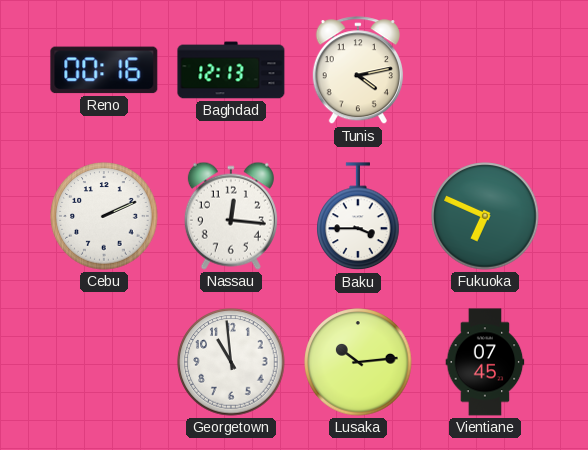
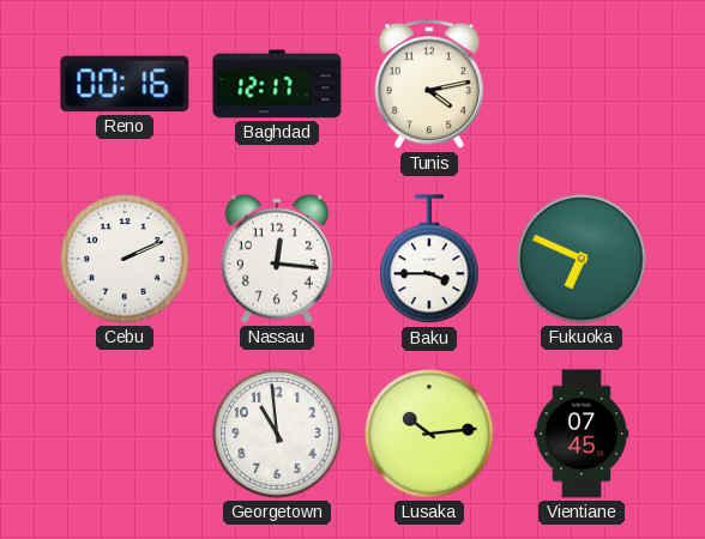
Baghdad: 12:13 -> 12:17 (277, 84)
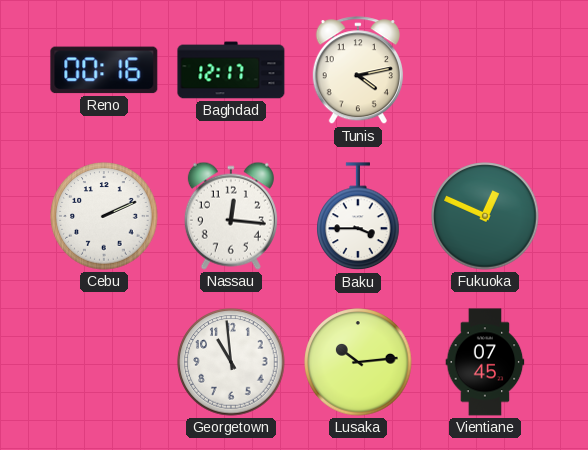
Fukuoka: 6:49 -> 12:49 (485, 216)
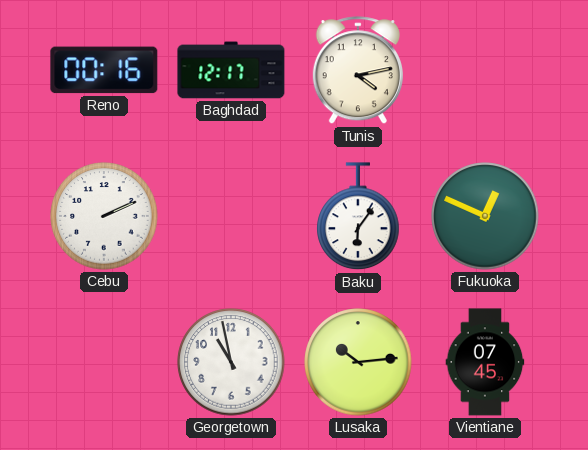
Nassau: 12:16 -> none (231, 216)
Baku: 3:45 -> 6:06 (358, 217)
Georgetown: 10:59 -> 10:58 (231, 362)
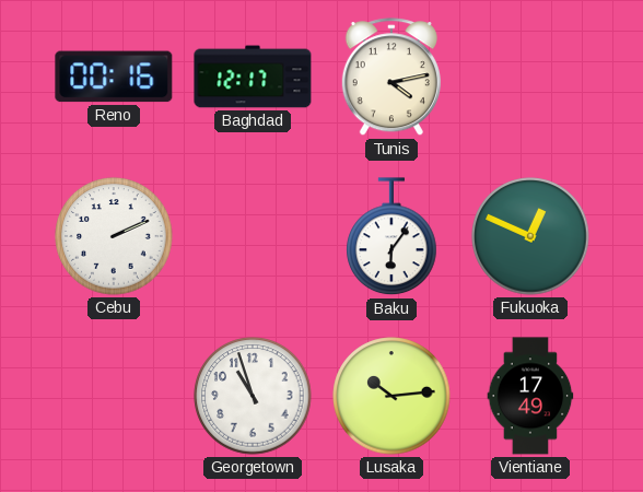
Georgetown: 10:58 -> 10:57 (253, 396)
Vientiane: 07:45 -> 17:49 (530, 396)
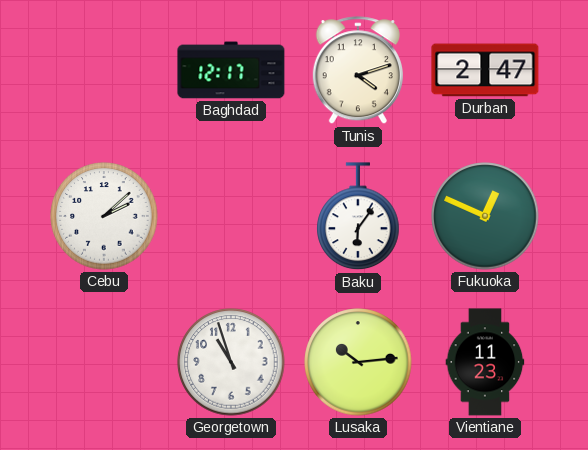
Reno: 00:16 -> none (114, 77)
Tunis: 4:13 -> 4:12 (358, 71)
Durban: none -> 2:47 (485, 70)
Cebu: 2:11 -> 2:08 (104, 216)
Vientiane: 17:49 -> 11:23 (485, 362)
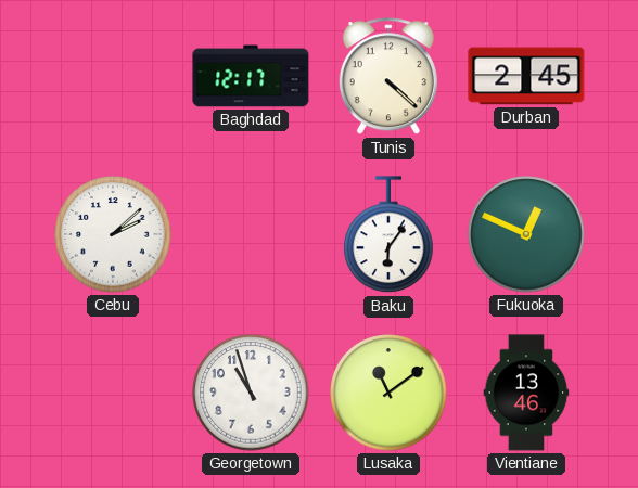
Tunis: 4:12 -> 4:22 (388, 77)
Durban: 2:47 -> 2:45 (526, 76)
Lusaka: 10:14 -> 11:09 (388, 393)
Vientiane: 11:23 -> 13:46 (526, 393)
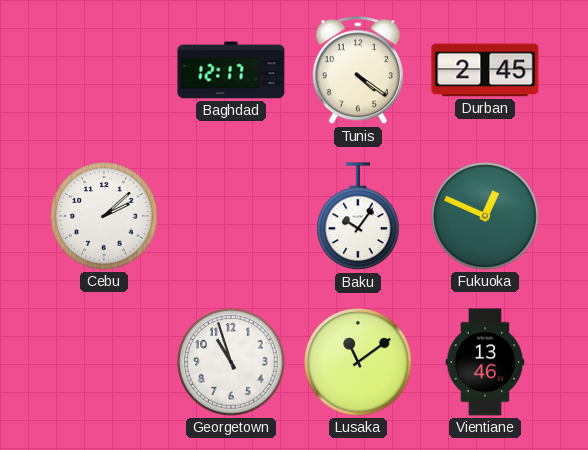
Tunis: 4:22 -> 4:21 (358, 71)
Baku: 6:06 -> 10:06 (358, 217)
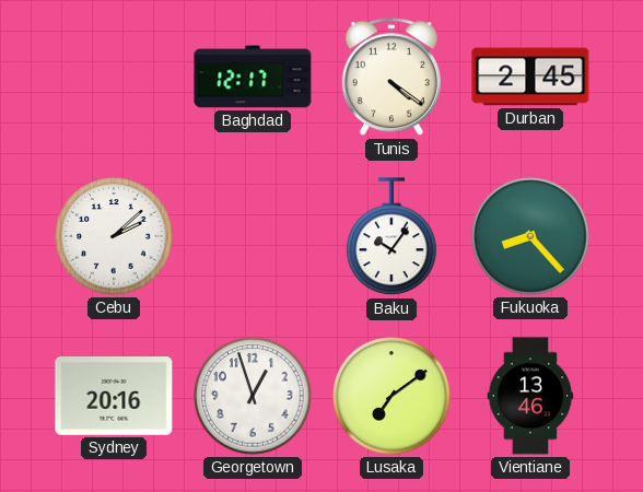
Fukuoka: 12:49 -> 8:23 (530, 236)
Sydney: none -> 20:16 (114, 397)
Georgetown: 10:57 -> 12:57 (253, 396)
Lusaka: 11:09 -> 7:09 (391, 396)
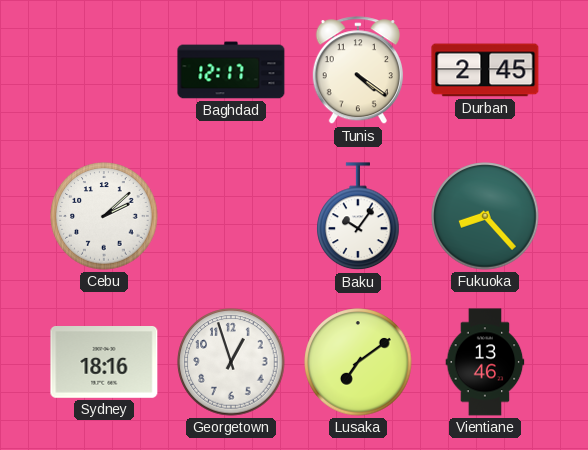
Sydney: 20:16 -> 18:16 (104, 363)
